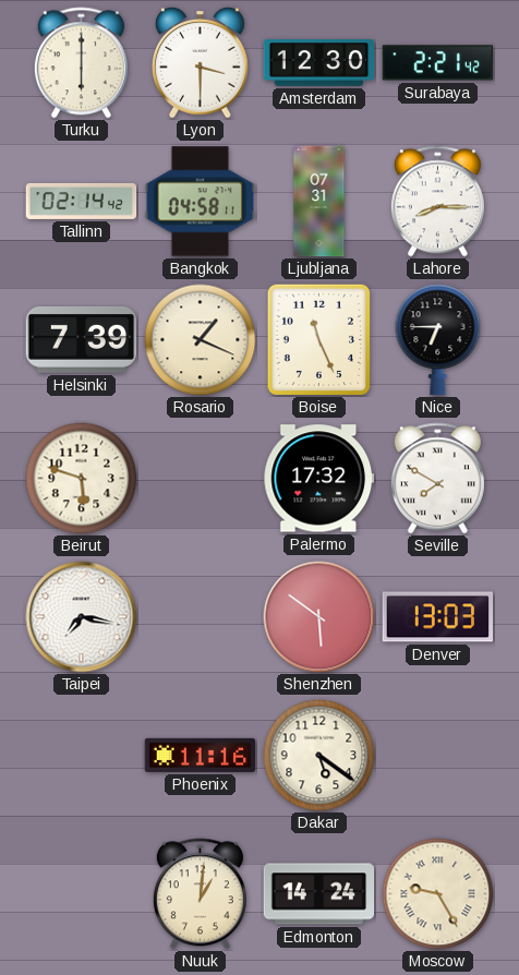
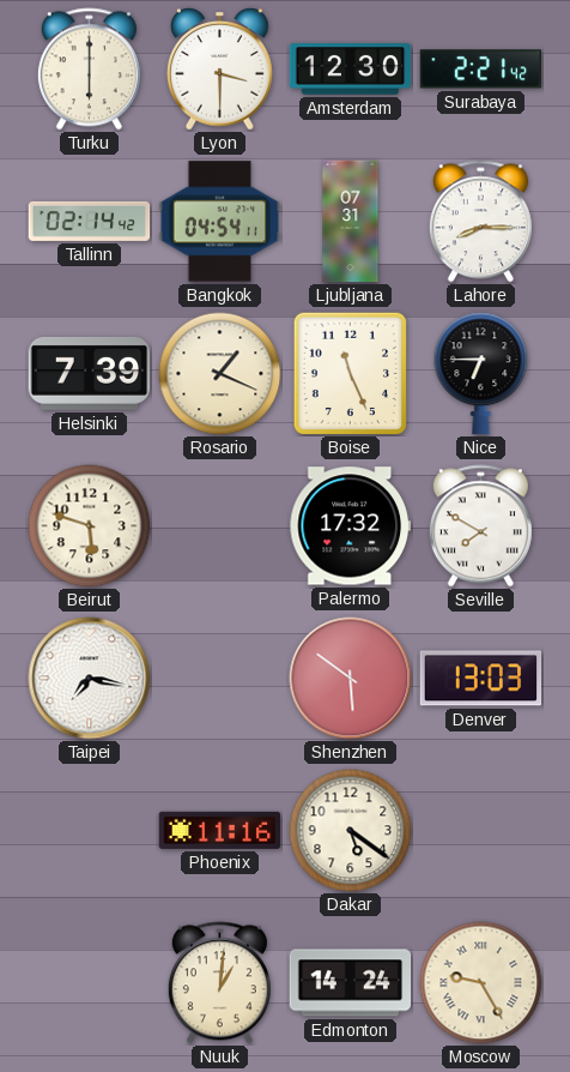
Bangkok: 04:58 -> 04:54 (220, 222)
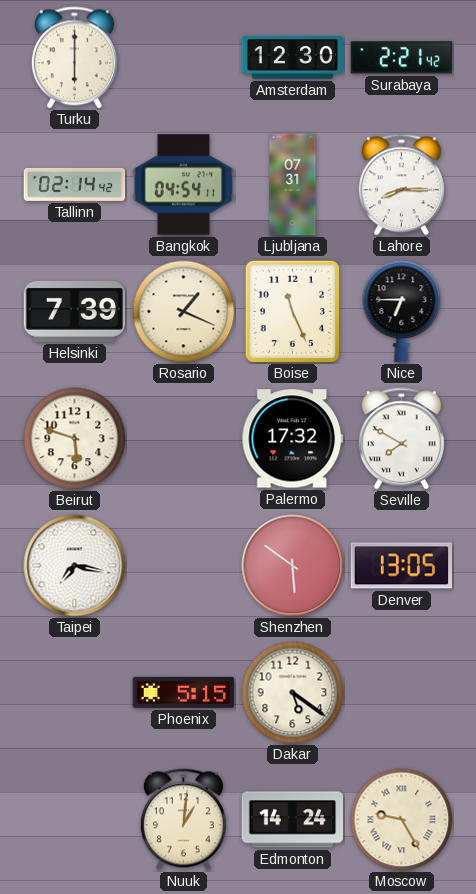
Lyon: 3:30 -> none (220, 70)
Denver: 13:03 -> 13:05 (402, 566)
Phoenix: 11:16 -> 5:15 (184, 692)
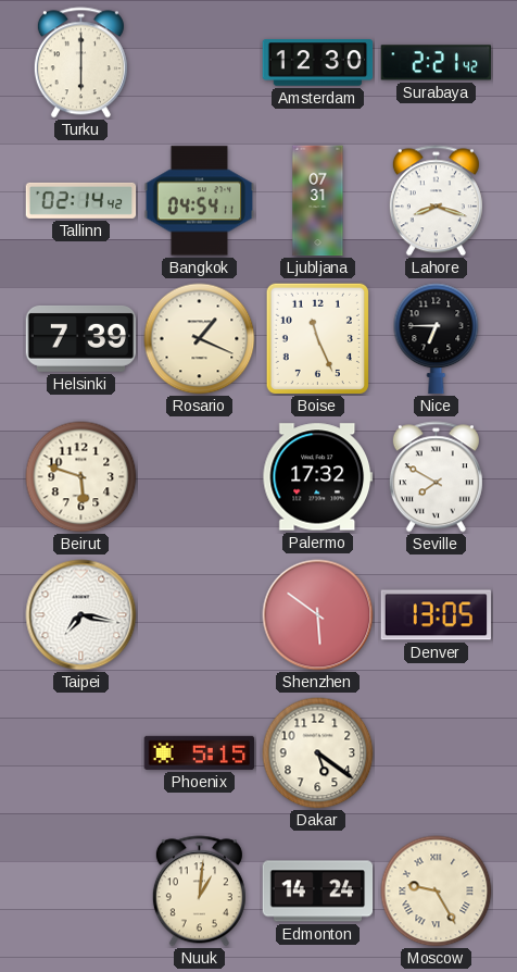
Lahore: 8:15 -> 8:18 (436, 201)
